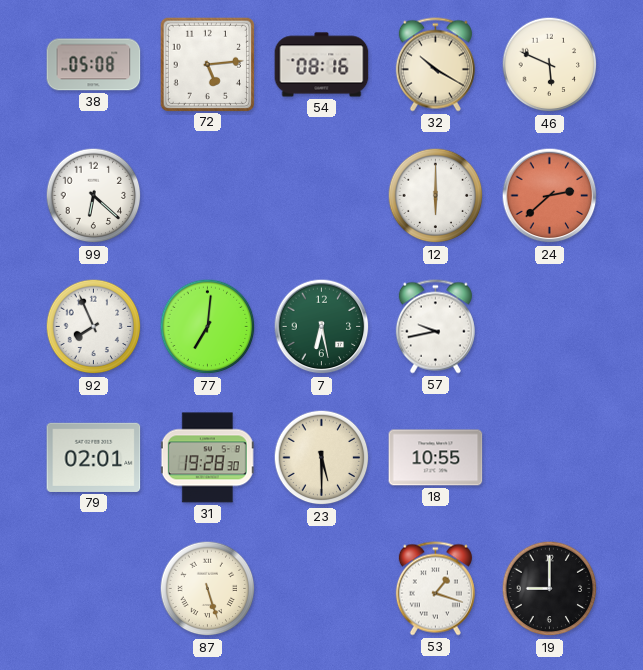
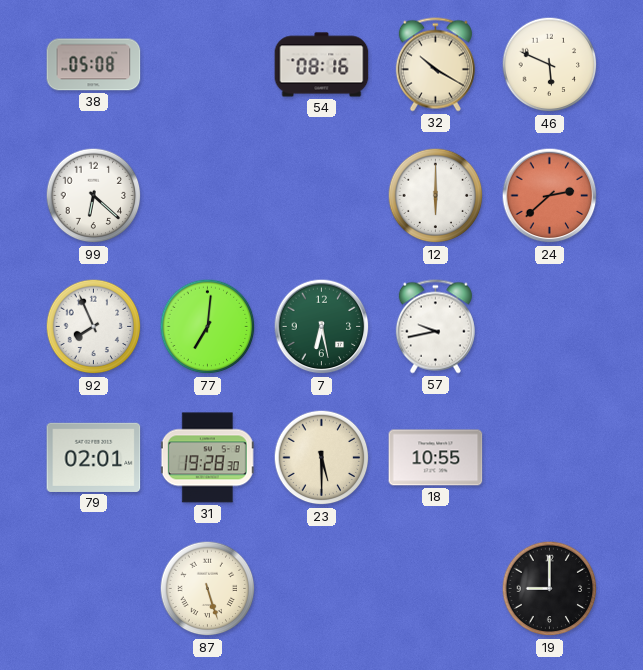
72: 5:14 -> none (207, 64)
53: 1:18 -> none (435, 589)
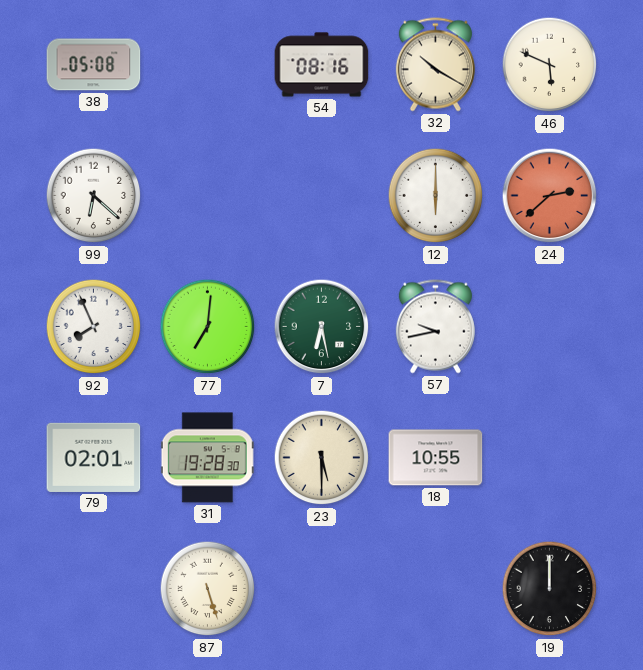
19: 9:00 -> 12:00 (550, 589)
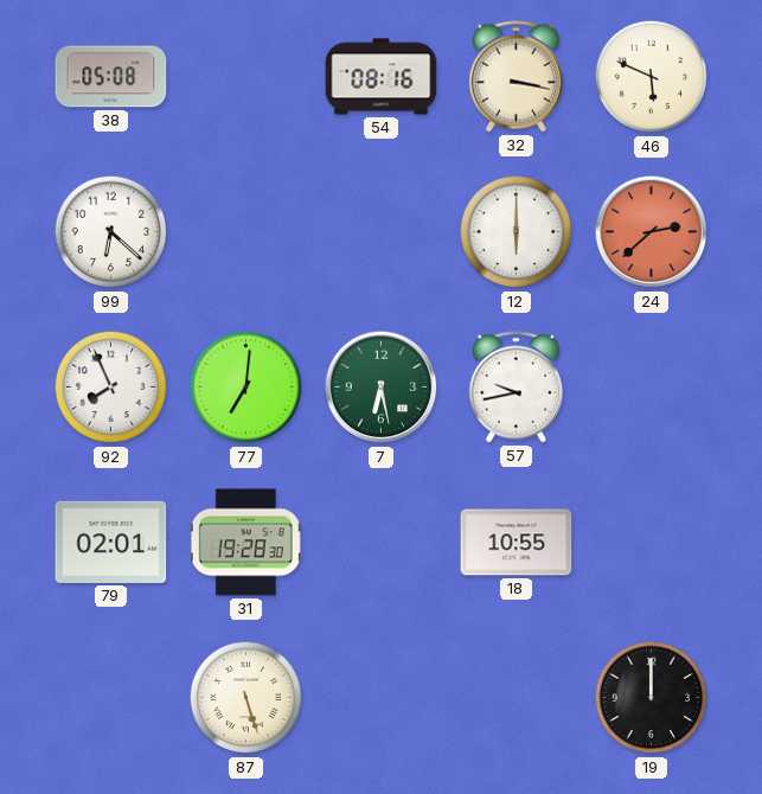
32: 10:20 -> 3:17 (516, 77)
23: 5:30 -> none (322, 458)
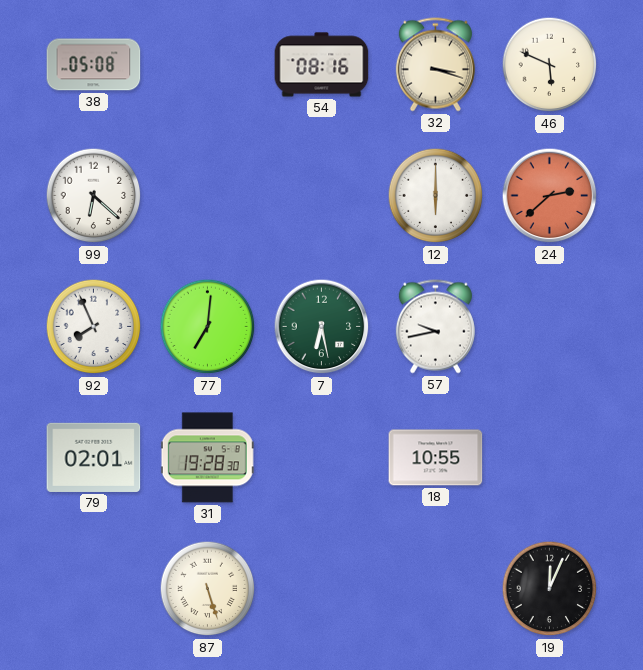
32: 3:17 -> 3:18 (435, 65)
19: 12:00 -> 12:04 (550, 589)
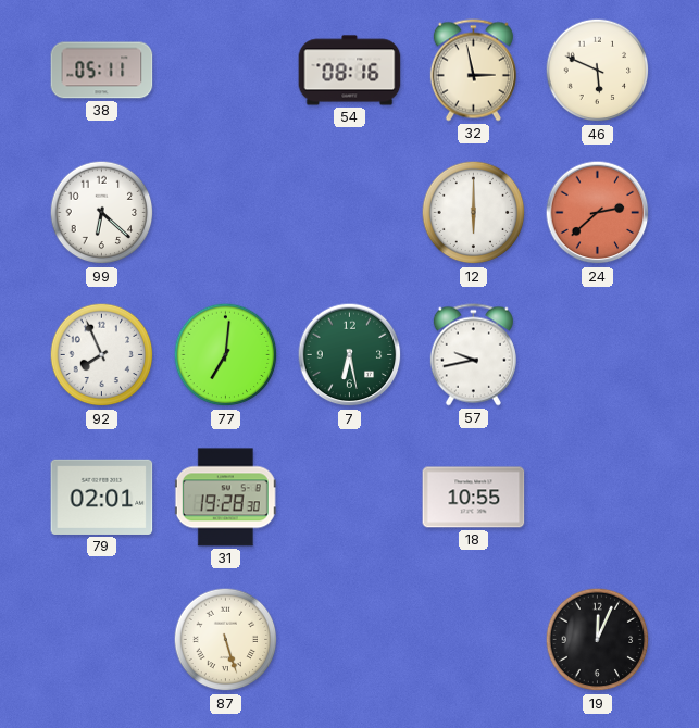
38: 05:08 -> 05:11 (102, 71)
32: 3:18 -> 2:58 (473, 71)
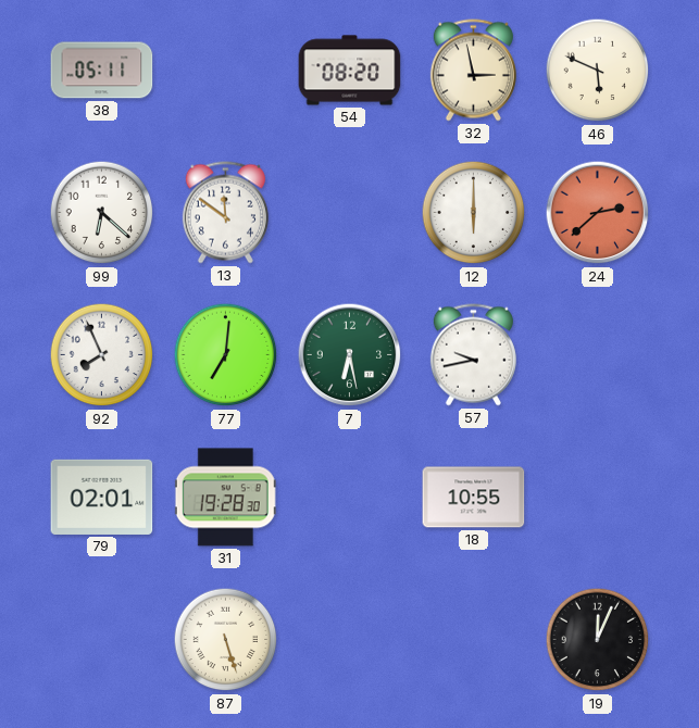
54: 08:16 -> 08:20 (350, 71)
13: none -> 11:51 (225, 213)
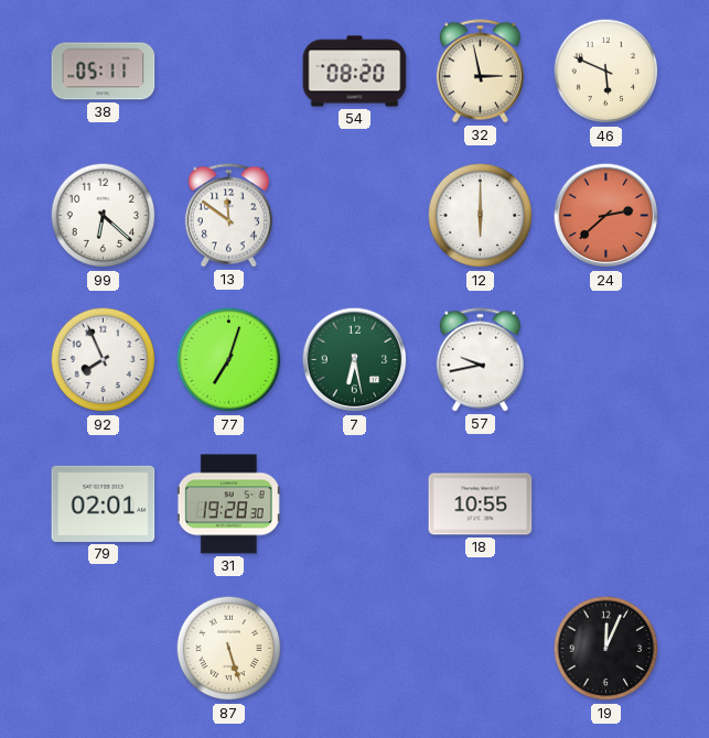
77: 7:01 -> 7:03 (229, 360)
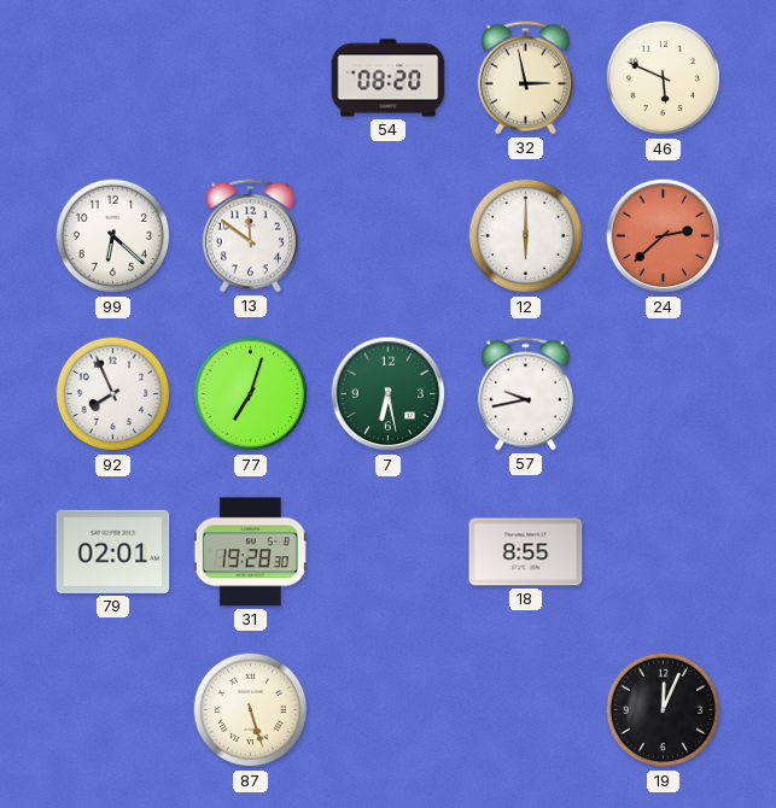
38: 05:11 -> none (104, 72)
18: 10:55 -> 8:55 (526, 552)
